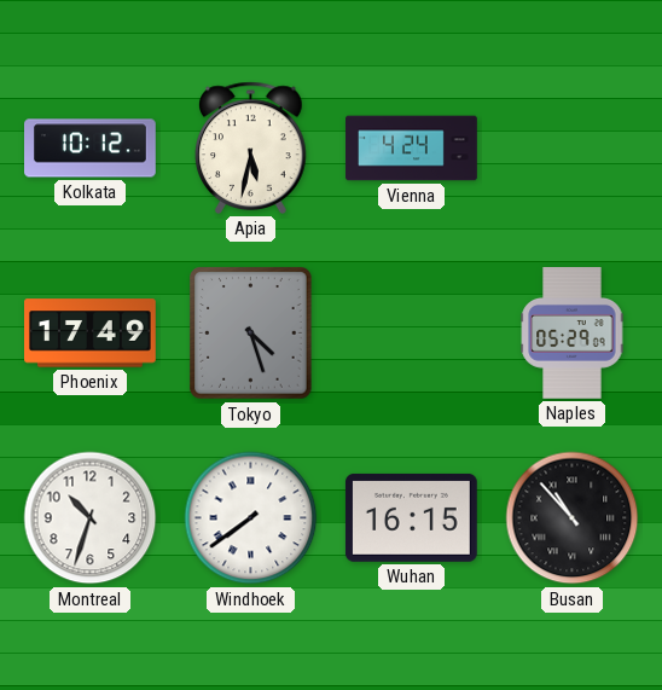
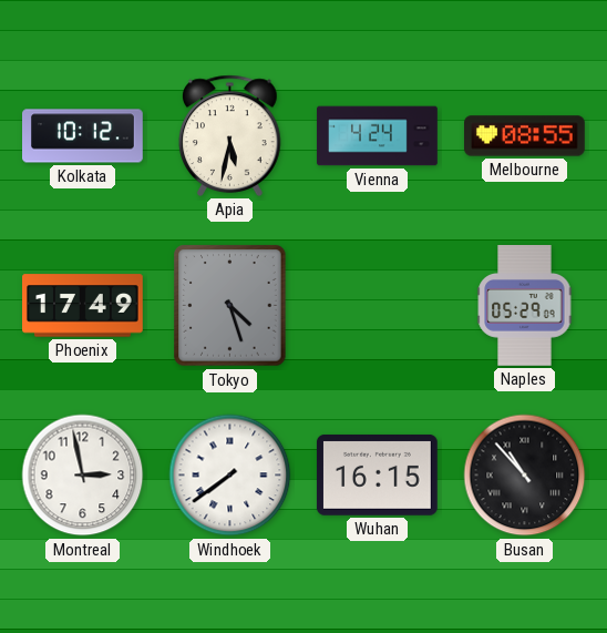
Melbourne: none -> 08:55 (525, 136)
Montreal: 10:33 -> 2:58 (83, 476)
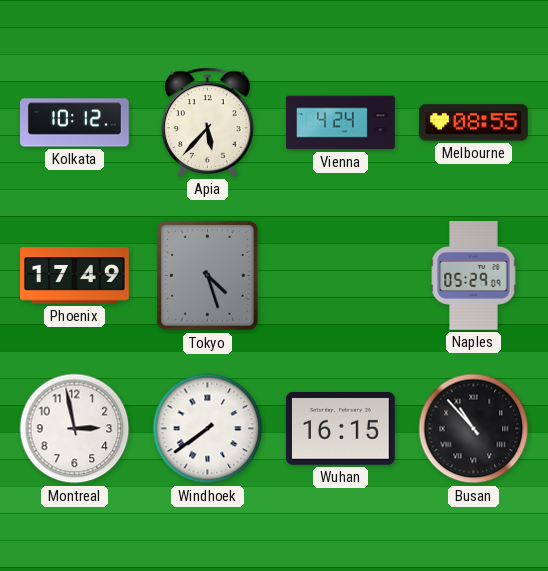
Apia: 5:32 -> 5:37 (208, 122)
